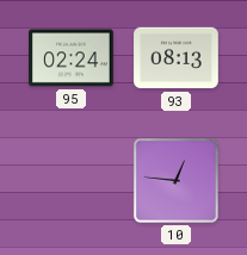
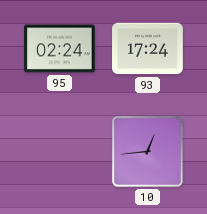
93: 08:13 -> 17:24 (148, 49)
10: 12:46 -> 12:44 (147, 151)
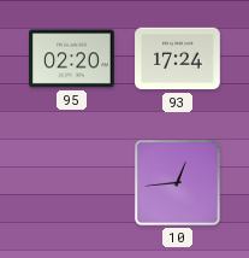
95: 02:24 -> 02:20 (72, 59)
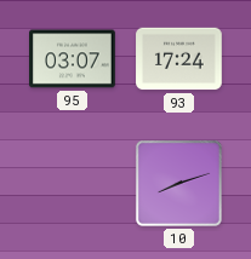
95: 02:20 -> 03:07 (73, 59)
10: 12:44 -> 8:12 (178, 183)
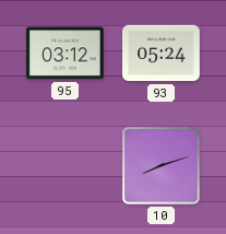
95: 03:07 -> 03:12 (66, 54)
93: 17:24 -> 05:24 (162, 54)
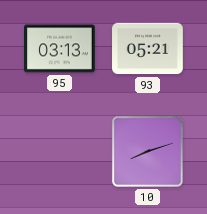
95: 03:12 -> 03:13 (60, 49)
93: 05:24 -> 05:21 (148, 49)
